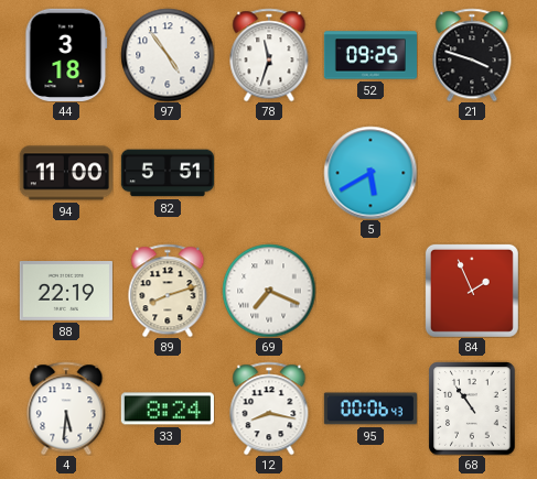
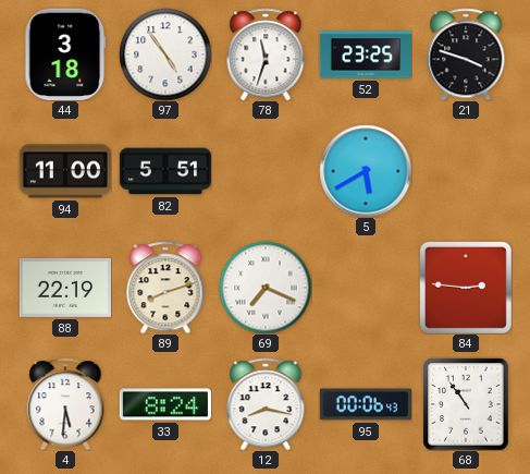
52: 09:25 -> 23:25 (365, 54)
84: 1:56 -> 2:46 (466, 288)
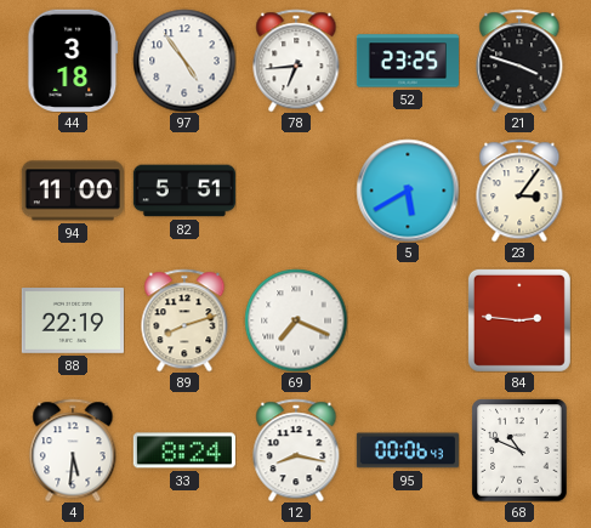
78: 11:33 -> 6:44 (296, 61)
23: none -> 3:06 (519, 191)
68: 10:54 -> 10:49 (519, 450)
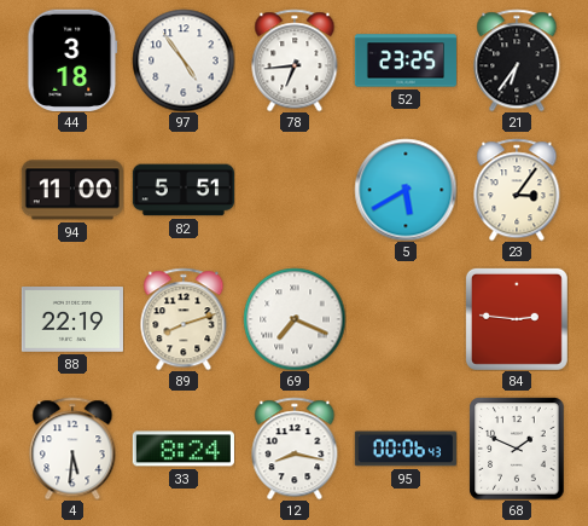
21: 3:48 -> 6:36 (517, 60)
68: 10:49 -> 1:49 (517, 449)
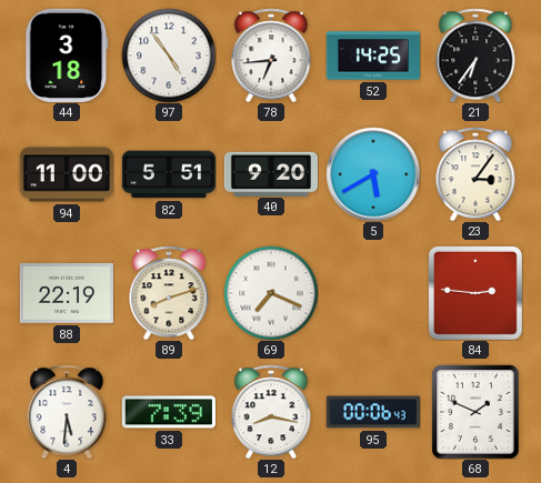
52: 23:25 -> 14:25 (372, 56)
40: none -> 9:20 (270, 173)
33: 8:24 -> 7:39 (169, 412)
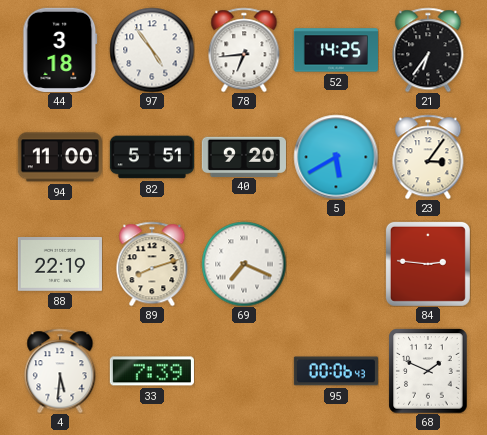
12: 8:17 -> none (271, 412)
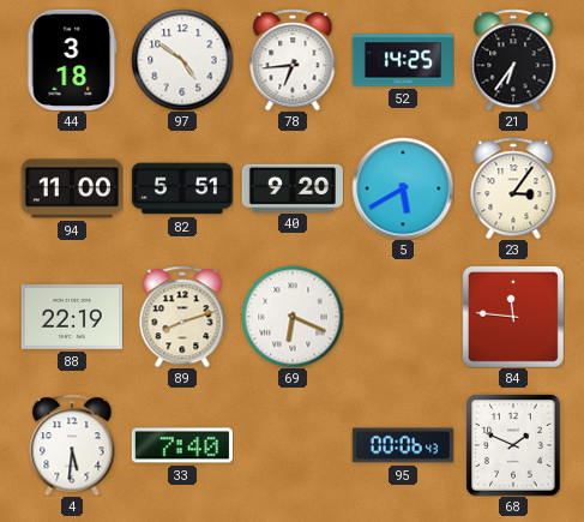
97: 4:54 -> 4:51 (182, 60)
69: 7:19 -> 6:19 (293, 317)
84: 2:46 -> 11:46 (513, 317)
33: 7:39 -> 7:40 (182, 445)
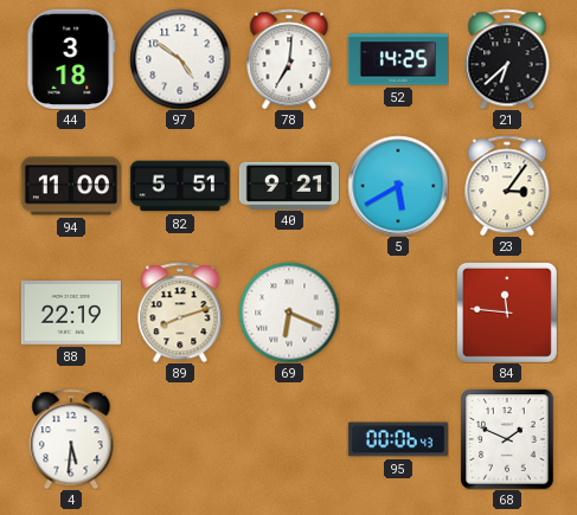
78: 6:44 -> 7:01 (289, 59)
21: 6:36 -> 6:38 (507, 59)
40: 9:20 -> 9:21 (288, 185)
33: 7:40 -> none (182, 445)
